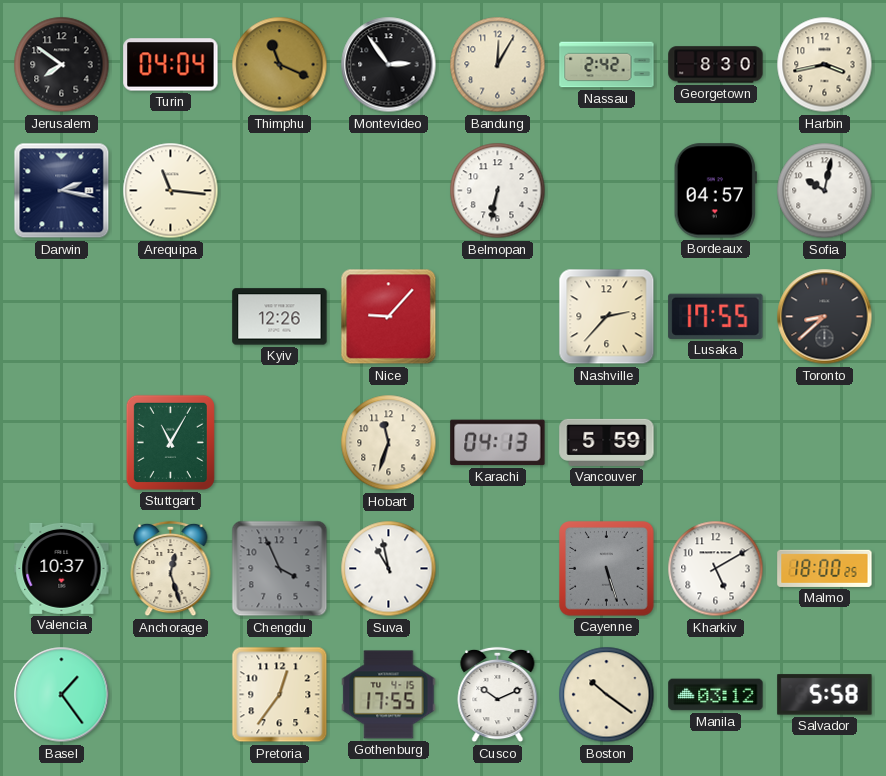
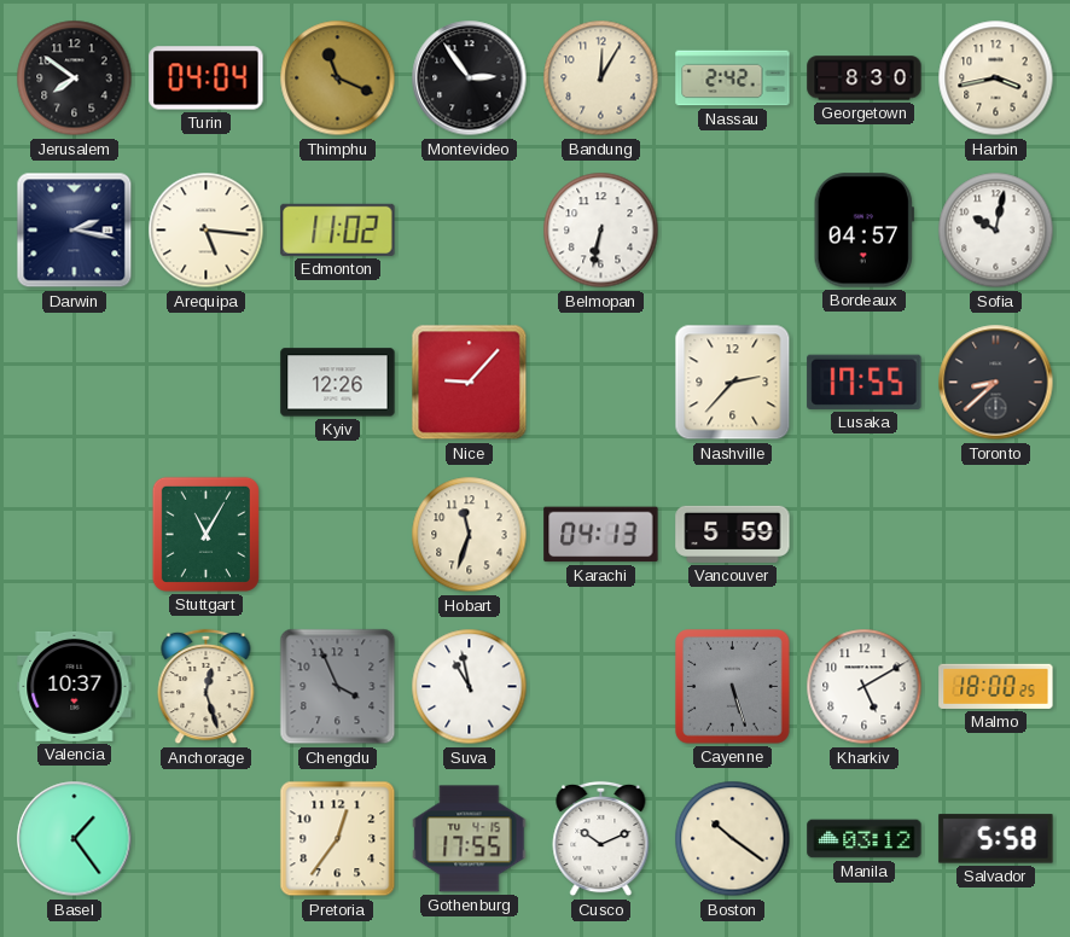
Arequipa: 11:16 -> 5:16 (207, 231)
Edmonton: none -> 11:02 (338, 229)
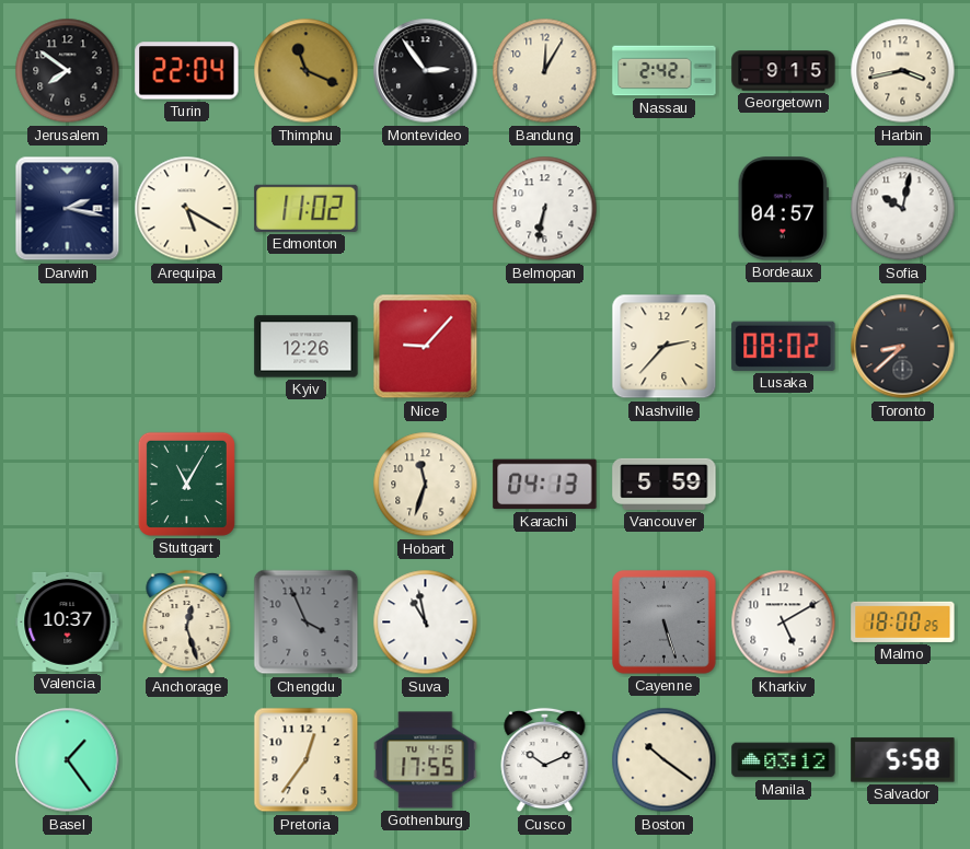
Turin: 04:04 -> 22:04 (187, 71)
Georgetown: 8:30 -> 9:15 (784, 71)
Arequipa: 5:16 -> 5:20 (187, 209)
Lusaka: 17:55 -> 08:02 (784, 346)
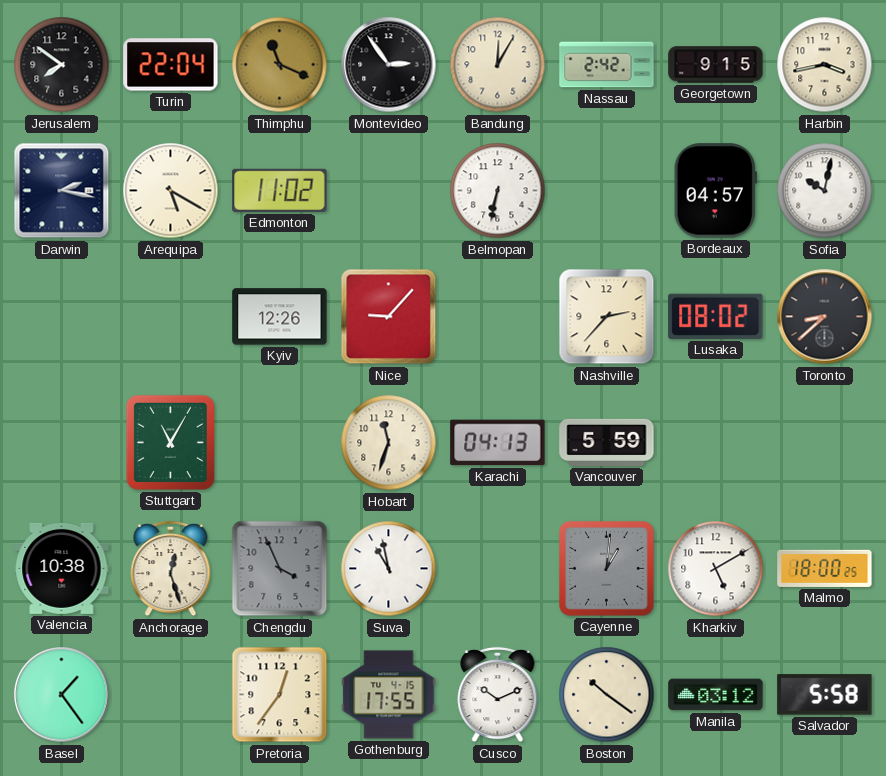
Valencia: 10:37 -> 10:38 (62, 568)
Cayenne: 5:27 -> 1:01 (607, 569)
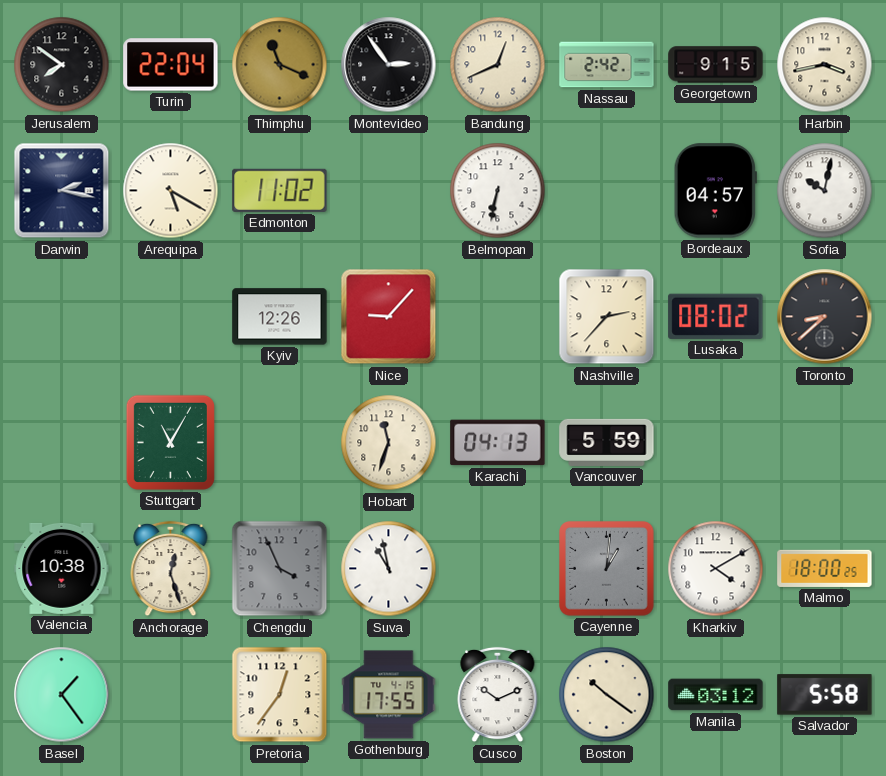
Bandung: 12:05 -> 12:41 (498, 65)
Kharkiv: 5:10 -> 4:10 (716, 569)
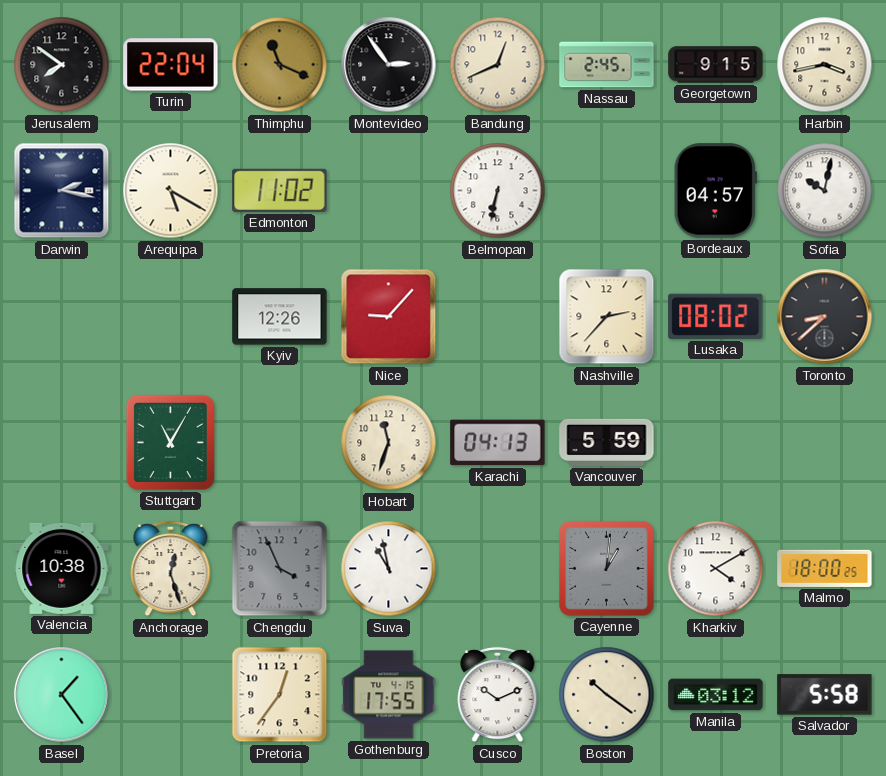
Nassau: 2:42 -> 2:45 (607, 65)
